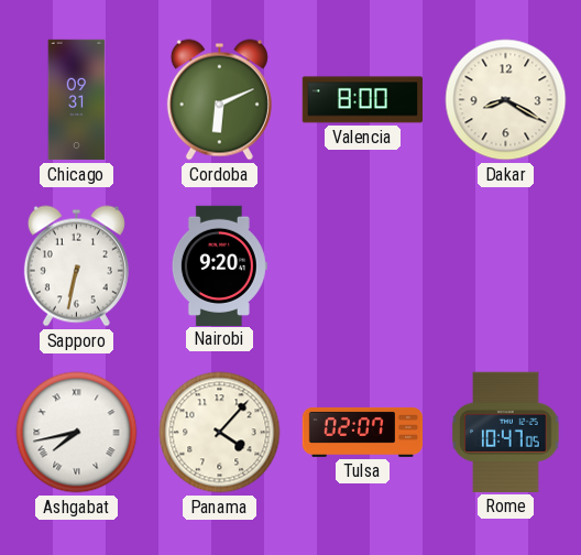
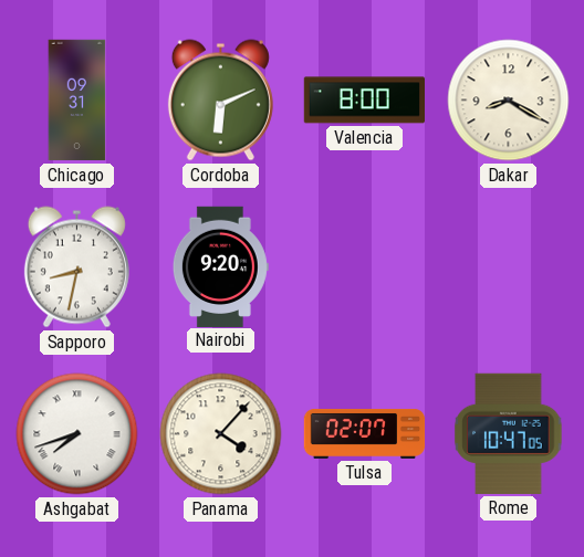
Sapporo: 6:32 -> 8:32 (76, 267)
Ashgabat: 7:43 -> 7:42 (77, 434)
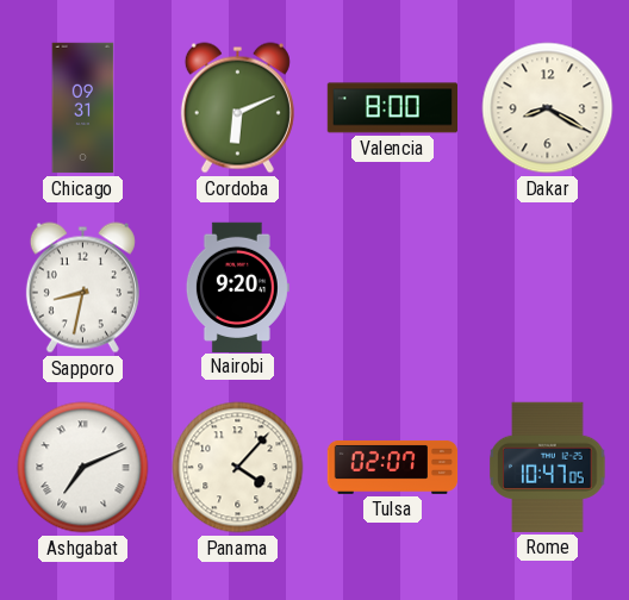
Ashgabat: 7:42 -> 7:11 (83, 468)
